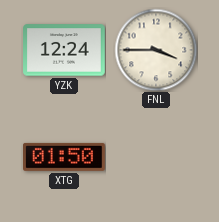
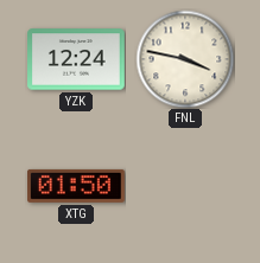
FNL: 3:45 -> 3:47 (185, 59)
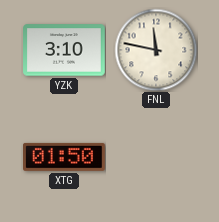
YZK: 12:24 -> 3:10 (64, 50)
FNL: 3:47 -> 11:47 (156, 50)
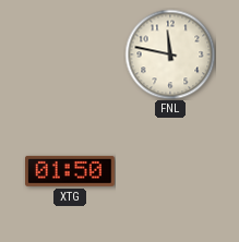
YZK: 3:10 -> none (64, 50)
